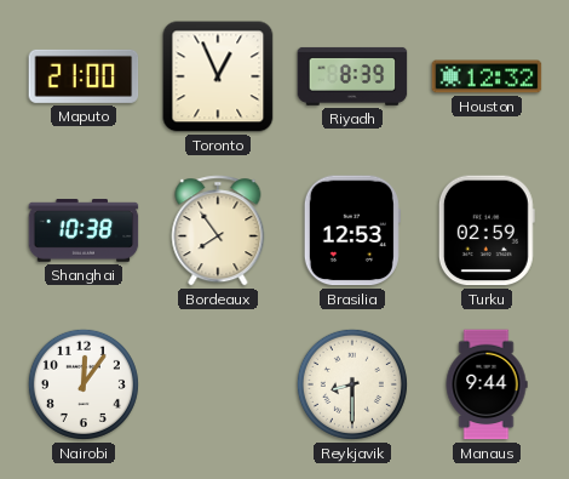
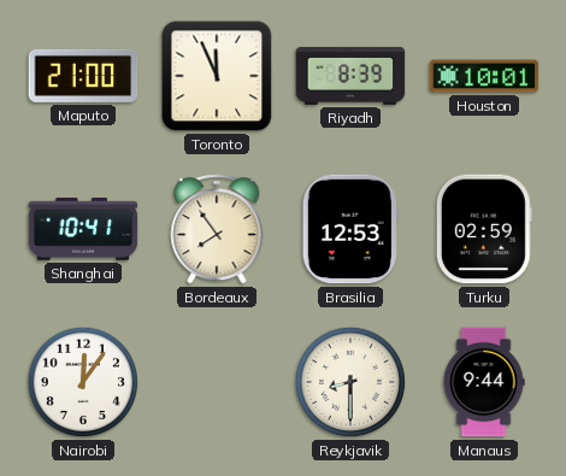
Toronto: 12:56 -> 11:56 (217, 76)
Houston: 12:32 -> 10:01 (484, 76)
Shanghai: 10:38 -> 10:41 (83, 229)
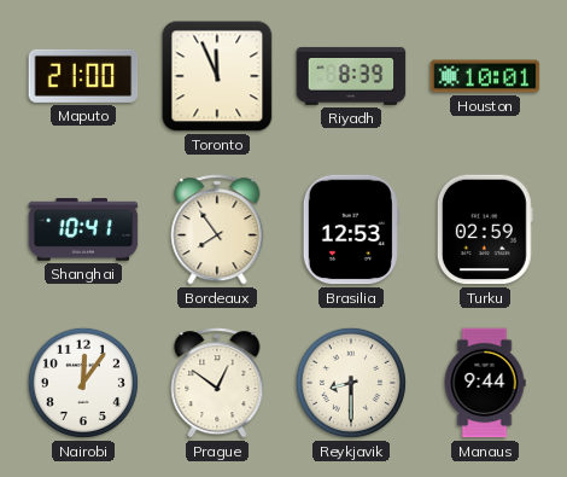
Prague: none -> 12:51 (217, 383)
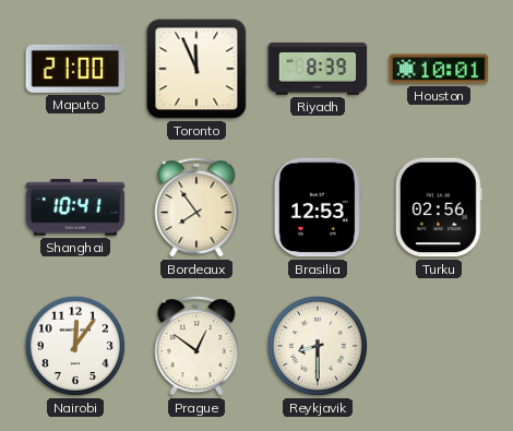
Turku: 02:59 -> 02:56 (439, 207)
Manaus: 9:44 -> none (485, 383)
